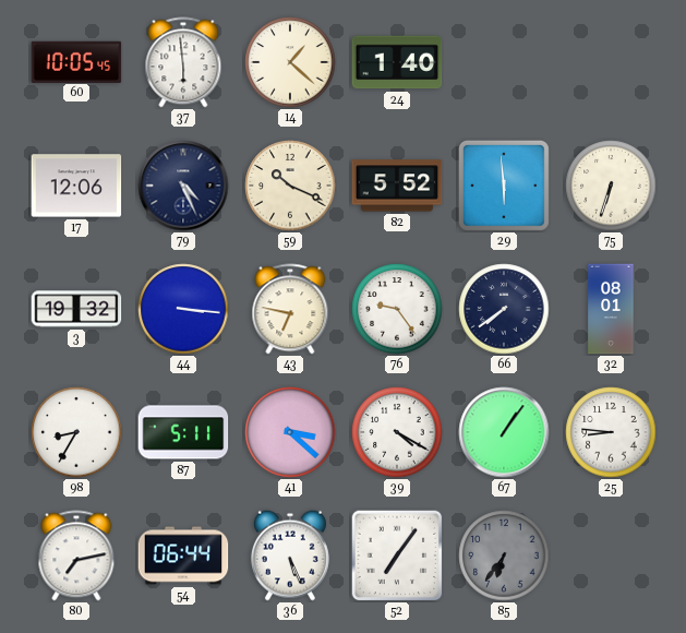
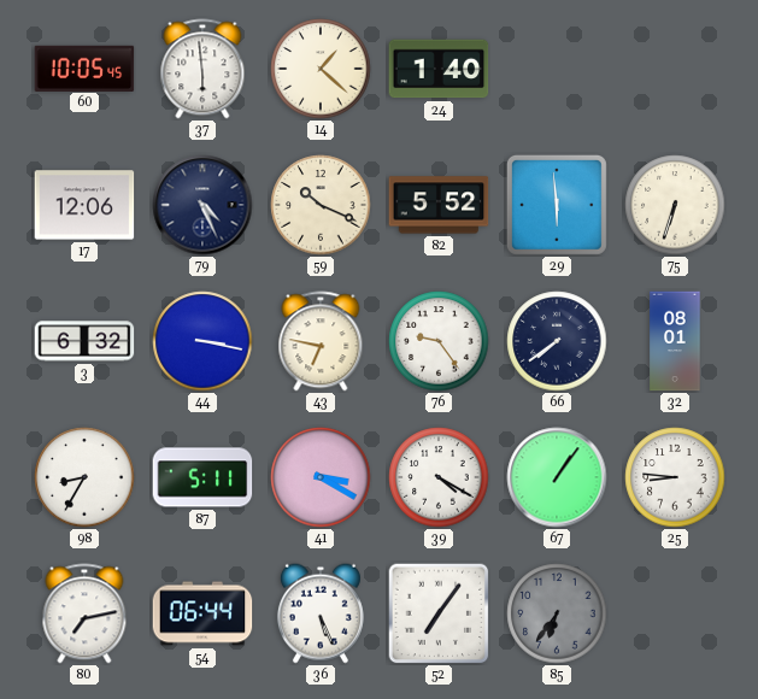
3: 19:32 -> 6:32 (84, 341)
44: 3:16 -> 3:17 (202, 341)
41: 3:22 -> 3:20 (321, 477)
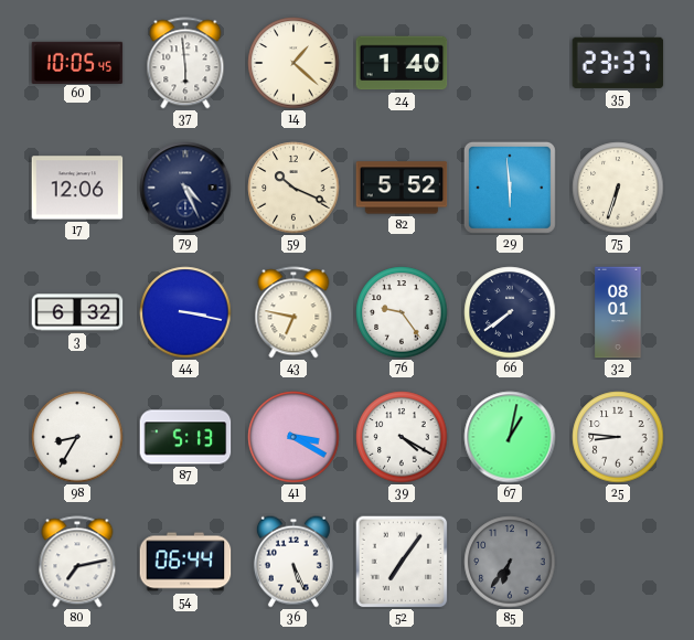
35: none -> 23:37 (618, 63)
87: 5:11 -> 5:13 (185, 437)
67: 1:06 -> 1:02 (510, 437)
